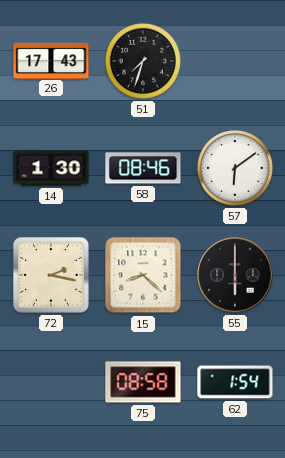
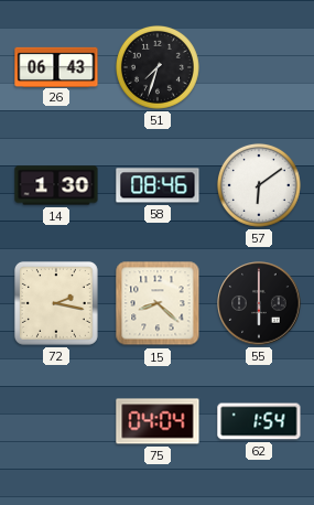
26: 17:43 -> 06:43 (56, 66)
75: 08:58 -> 04:04 (158, 421)
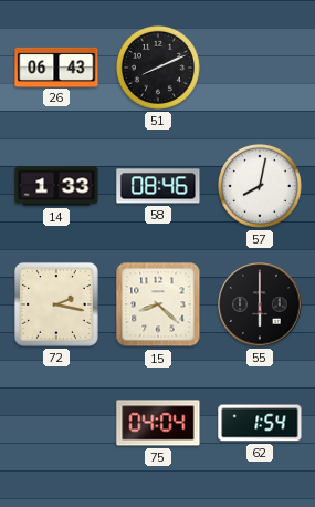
51: 7:33 -> 8:11 (158, 68)
14: 1:30 -> 1:33 (56, 186)
57: 6:09 -> 8:02 (260, 186)
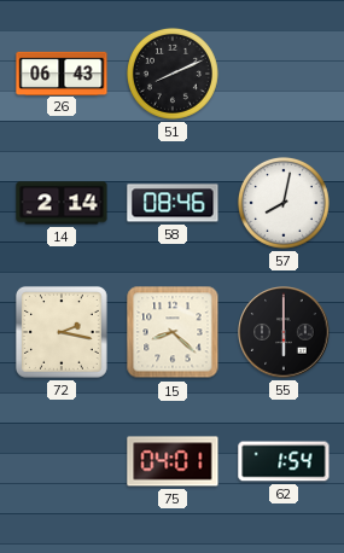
14: 1:33 -> 2:14 (62, 203)
75: 04:04 -> 04:01 (173, 461)
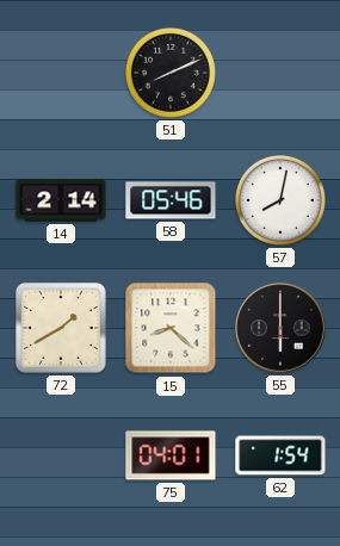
26: 06:43 -> none (62, 72)
58: 08:46 -> 05:46 (171, 200)
72: 2:17 -> 1:40 (61, 328)
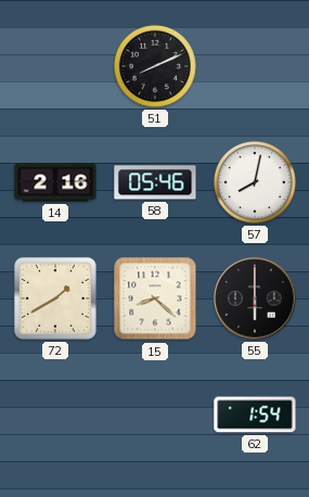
14: 2:14 -> 2:16 (55, 182)
75: 04:01 -> none (171, 455)
